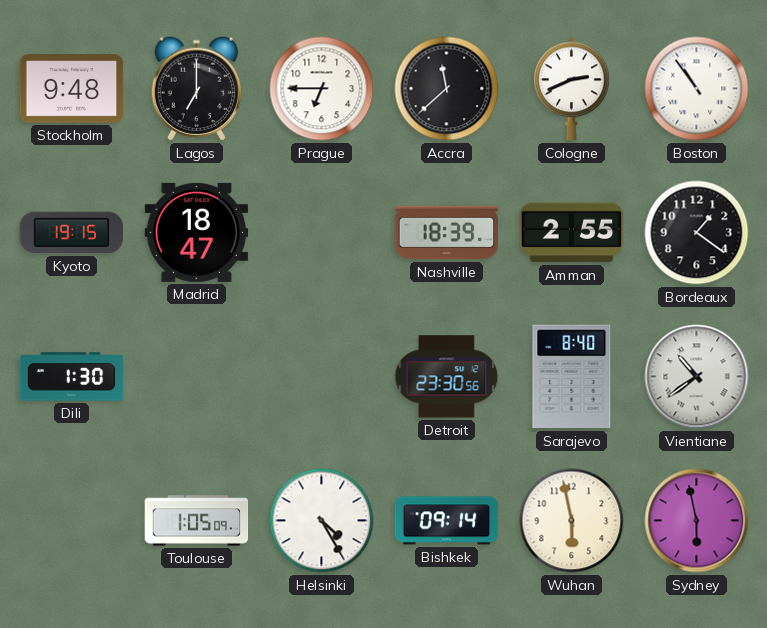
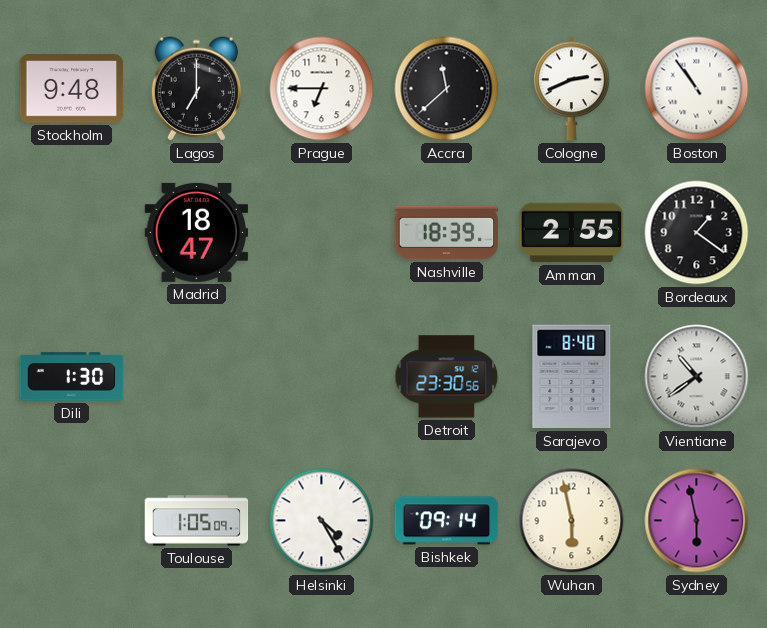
Kyoto: 19:15 -> none (72, 233)
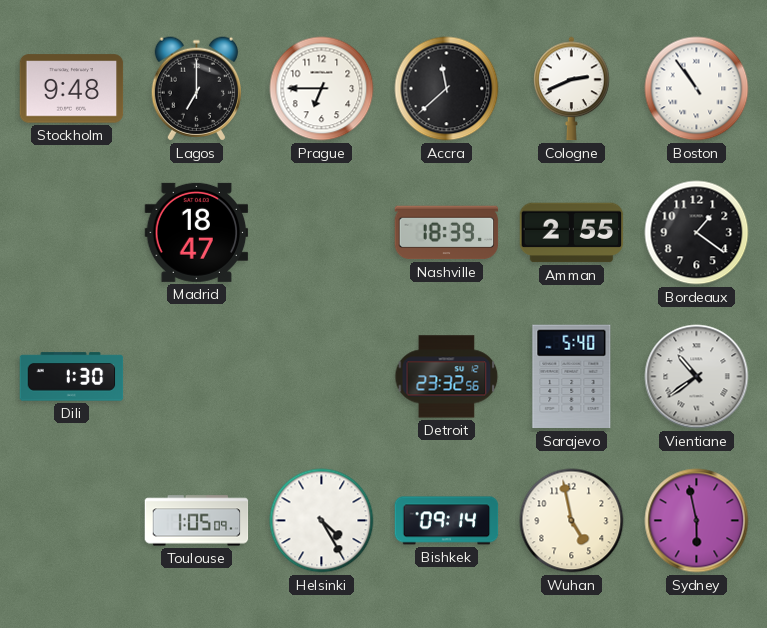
Detroit: 23:30 -> 23:32 (447, 377)
Sarajevo: 8:40 -> 5:40 (572, 377)
Wuhan: 5:58 -> 4:58 (572, 521)
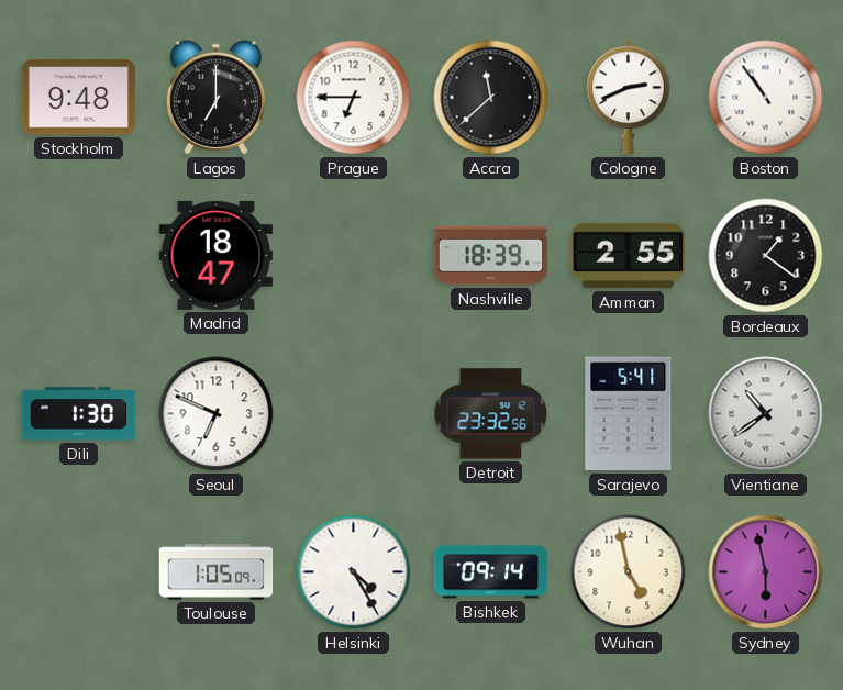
Seoul: none -> 6:49 (217, 414)
Sarajevo: 5:40 -> 5:41 (629, 414)
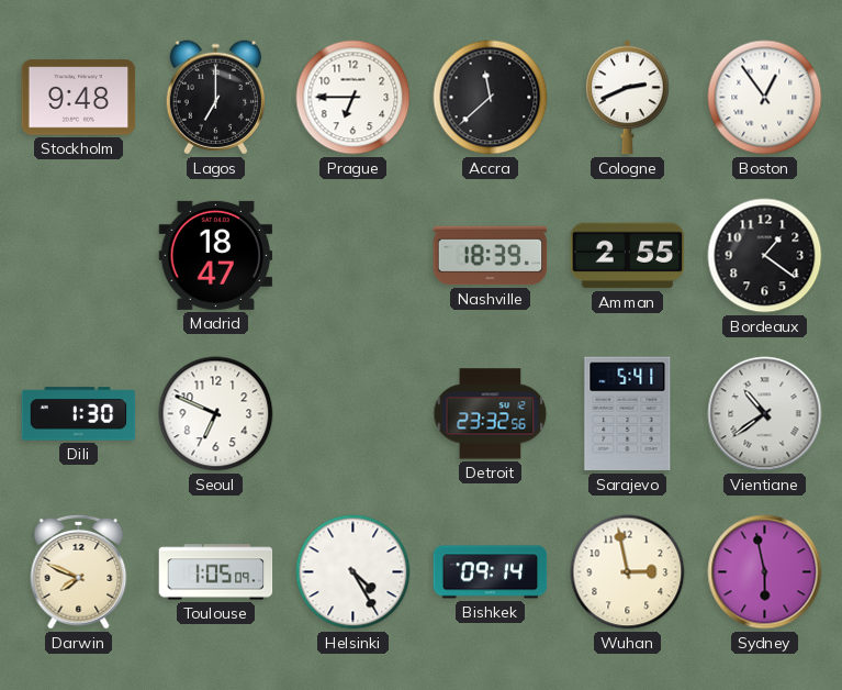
Boston: 10:54 -> 12:54 (765, 98)
Darwin: none -> 7:49 (79, 571)
Wuhan: 4:58 -> 2:58 (628, 572)
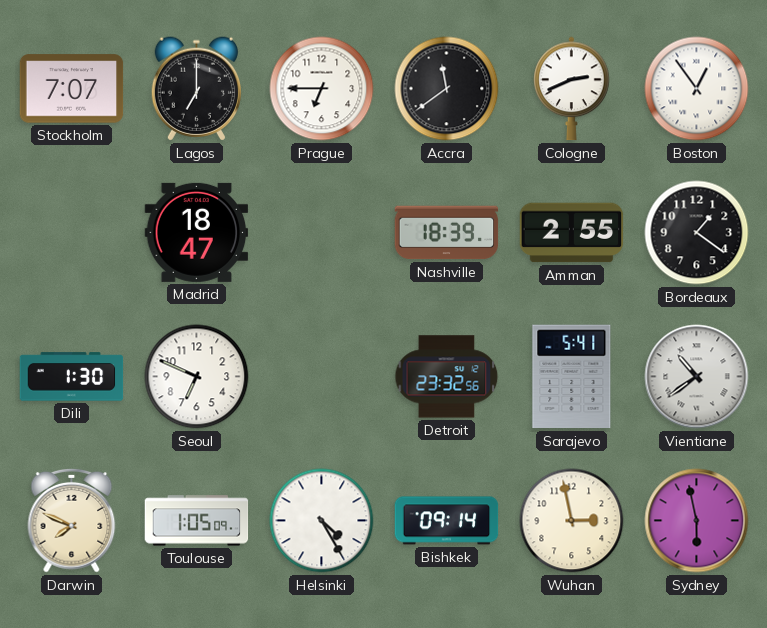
Stockholm: 9:48 -> 7:07 (72, 89)
Accra: 11:38 -> 11:39 (447, 89)
